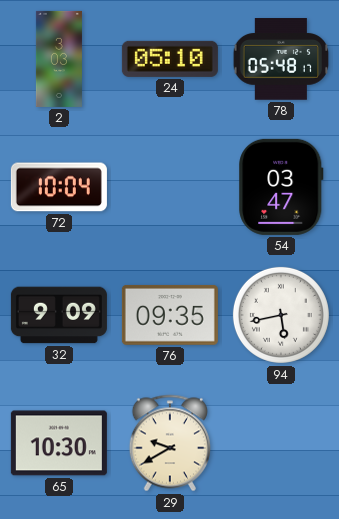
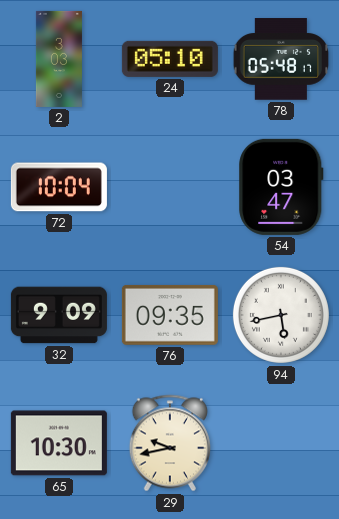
29: 9:40 -> 9:43 (170, 443)
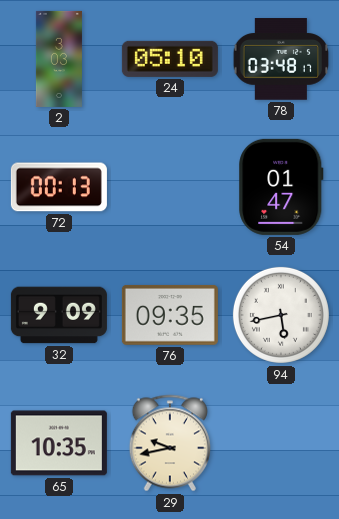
78: 05:48 -> 03:48 (281, 59)
72: 10:04 -> 00:13 (59, 187)
54: 03:47 -> 01:47 (281, 187)
65: 10:30 -> 10:35 (59, 443)
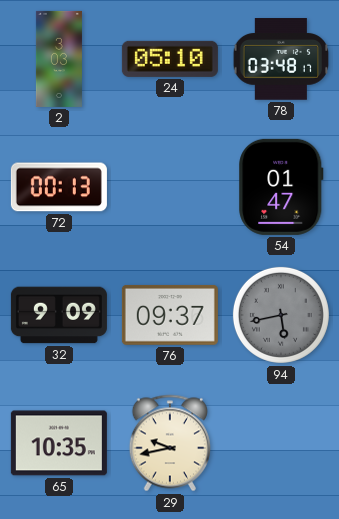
76: 09:35 -> 09:37 (170, 315)
94 dial: white -> grey (281, 315)
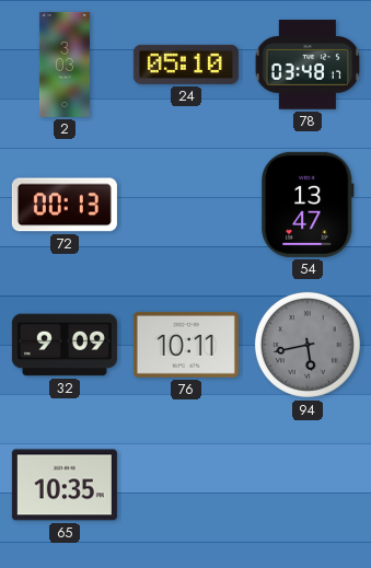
54: 01:47 -> 13:47 (308, 205)
76: 09:37 -> 10:11 (186, 345)
29: 9:43 -> none (170, 443)
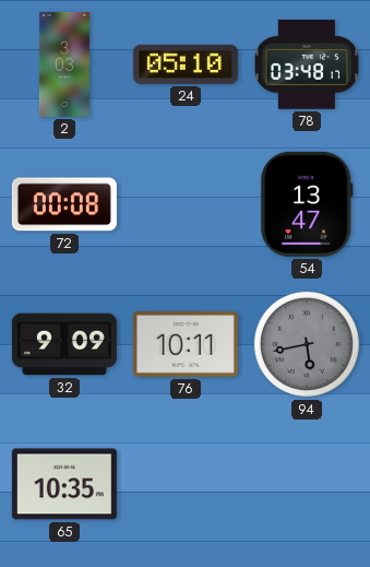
72: 00:13 -> 00:08 (64, 204)
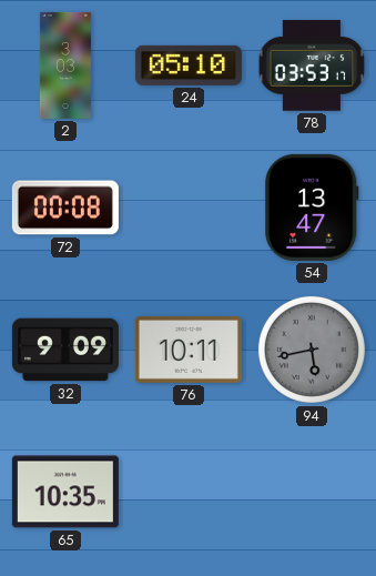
78: 03:48 -> 03:53 (312, 65)
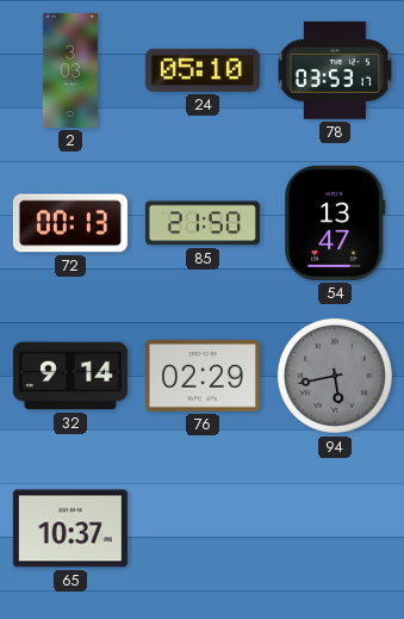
72: 00:08 -> 00:13 (70, 223)
85: none -> 21:50 (203, 223)
32: 9:09 -> 9:14 (70, 376)
76: 10:11 -> 02:29 (203, 376)
65: 10:35 -> 10:37 (70, 528)
